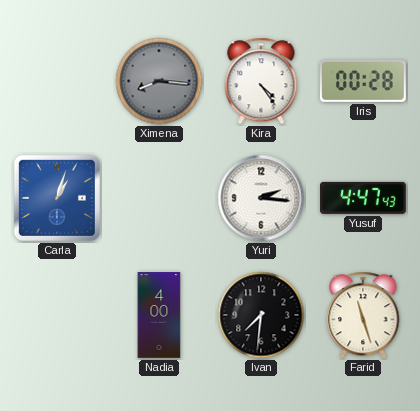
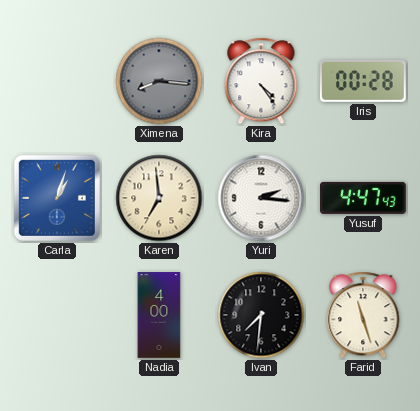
Karen: none -> 6:59 (159, 198)
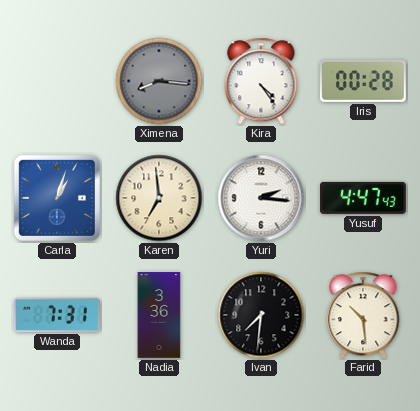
Wanda: none -> 7:31 (58, 315)
Nadia: 4:00 -> 3:36 (159, 315)
Farid: 11:27 -> 10:29 (363, 315)
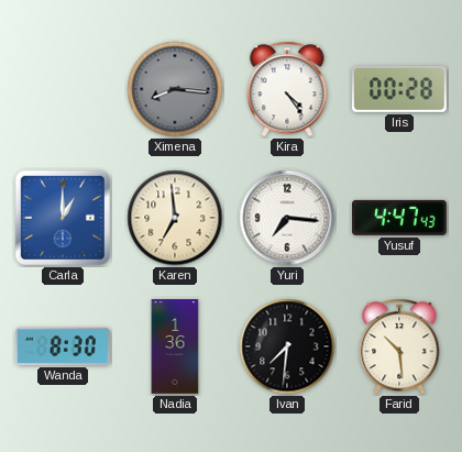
Carla: 1:03 -> 1:00 (63, 218)
Yuri: 2:16 -> 7:16 (287, 218)
Wanda: 7:31 -> 8:30 (64, 346)
Nadia: 3:36 -> 1:36 (175, 346)
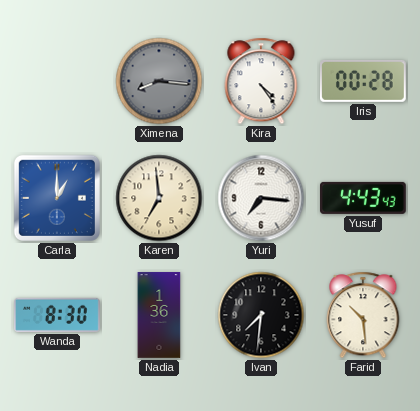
Yusuf: 4:47 -> 4:43 (364, 198)
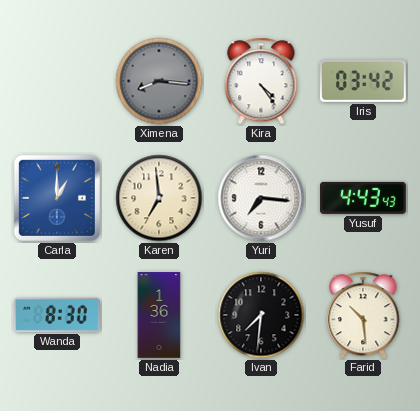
Iris: 00:28 -> 03:42 (364, 81)
